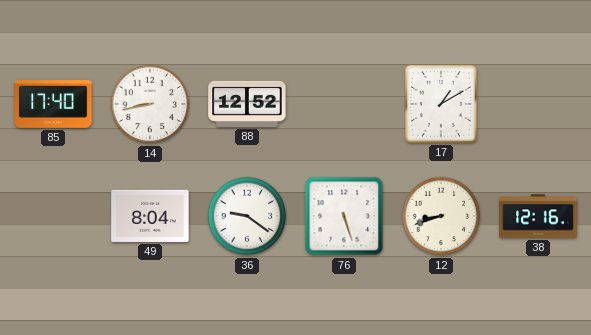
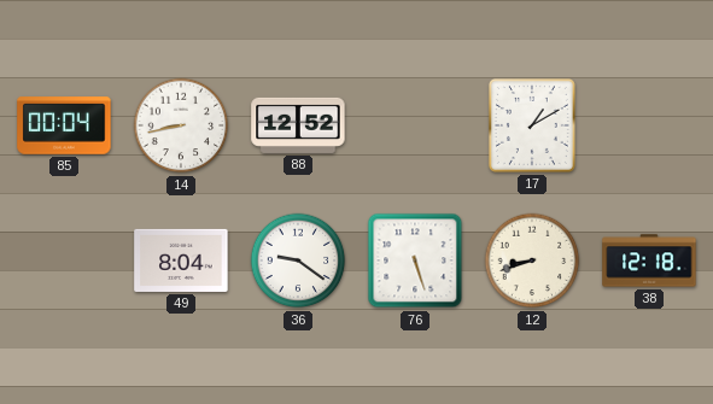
85: 17:40 -> 00:04 (64, 125)
38: 12:16 -> 12:18 (649, 260)
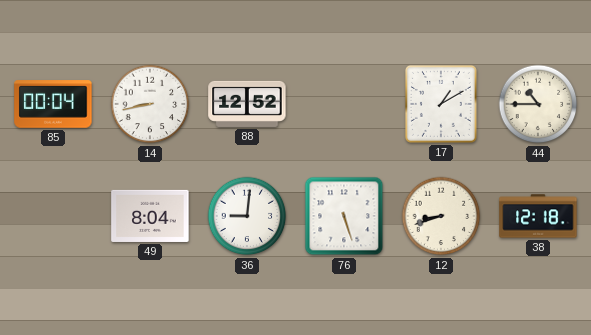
44: none -> 10:45 (538, 104)
36: 9:21 -> 9:01 (247, 216)
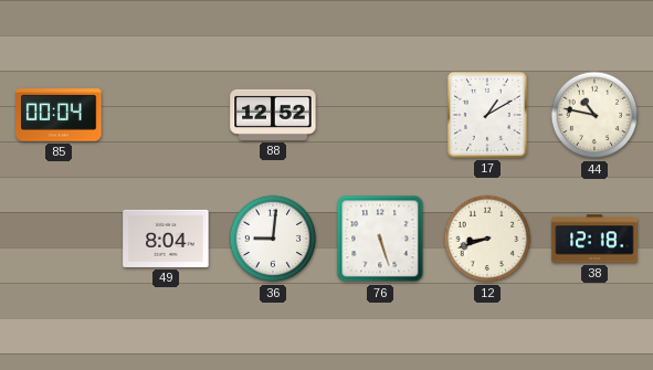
14: 8:43 -> none (150, 104)
44: 10:45 -> 10:47 (594, 115)
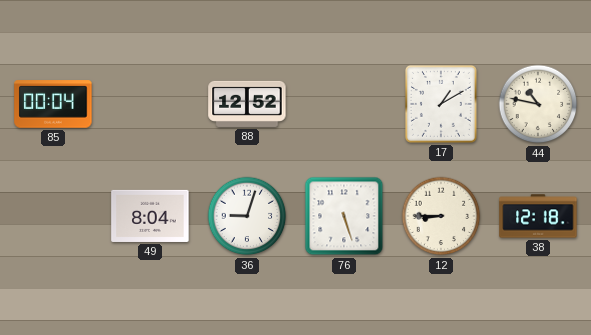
36: 9:01 -> 9:03 (247, 216)
12: 8:42 -> 8:45 (441, 216)
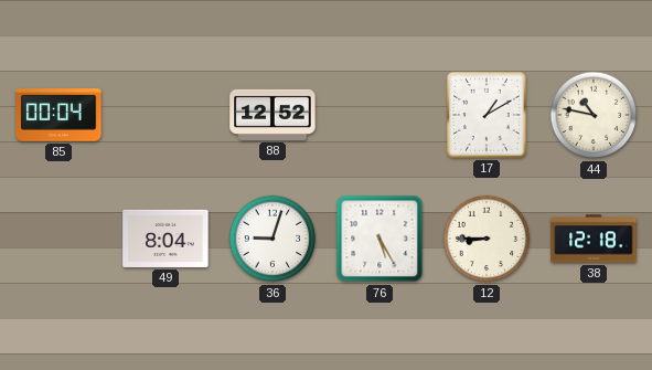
76: 5:27 -> 5:25 (380, 239)
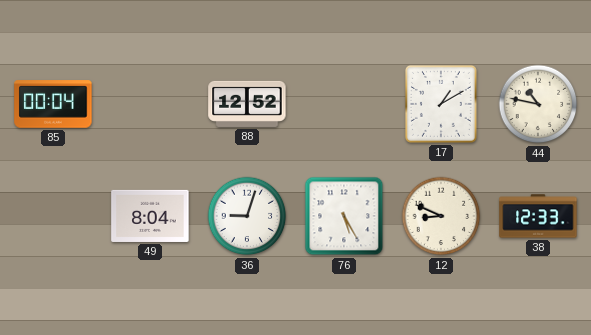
12: 8:45 -> 8:49 (441, 216)
38: 12:18 -> 12:33 (538, 216)
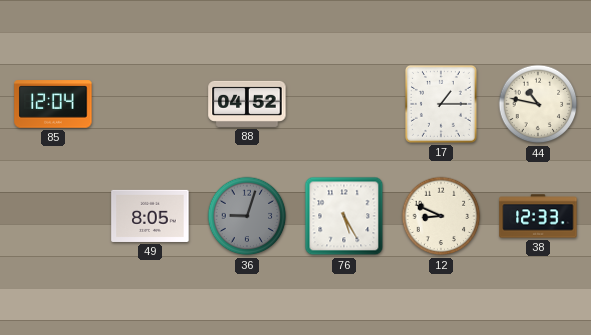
85: 00:04 -> 12:04 (53, 104)
88: 12:52 -> 04:52 (247, 104)
17: 1:10 -> 1:15 (441, 104)
49: 8:04 -> 8:05 (150, 216)
36 dial: white -> grey (247, 216)
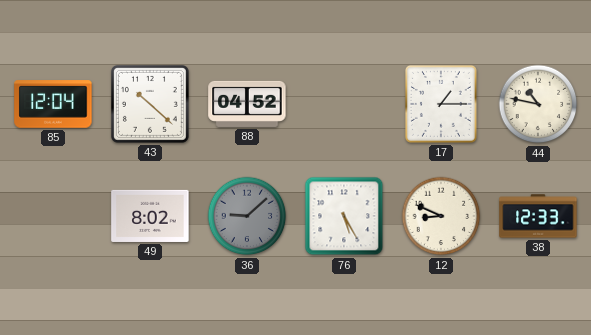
43: none -> 10:22 (150, 104)
49: 8:05 -> 8:02 (150, 216)
36: 9:03 -> 9:08 (247, 216)
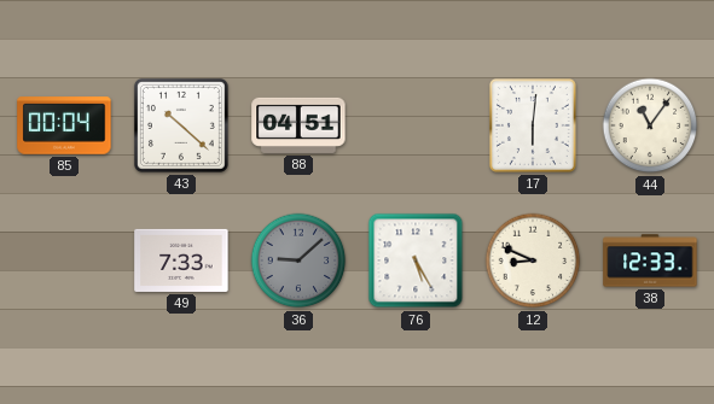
85: 12:04 -> 00:04 (64, 125)
88: 04:52 -> 04:51 (298, 125)
17: 1:15 -> 6:01 (533, 125)
44: 10:47 -> 11:06 (650, 125)
49: 8:02 -> 7:33 (181, 260)
